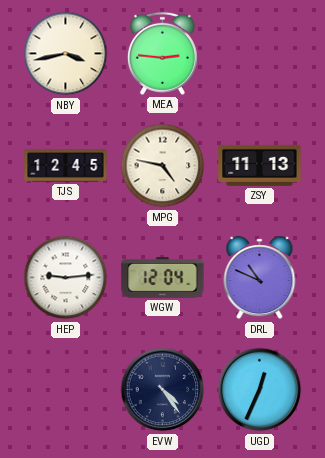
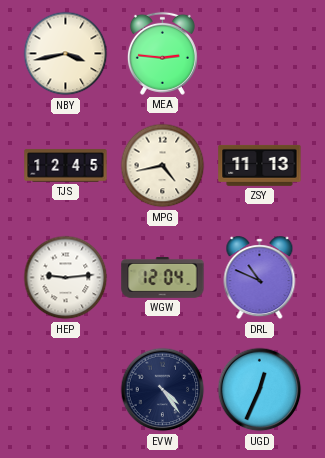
MPG: 4:47 -> 4:43 (163, 166)
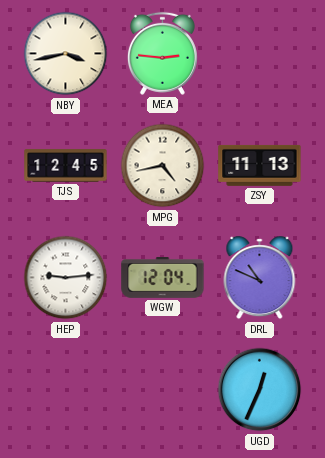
EVW: 4:24 -> none (163, 390)
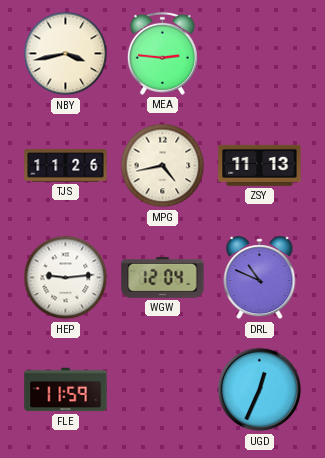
TJS: 12:45 -> 11:26 (66, 166)
FLE: none -> 11:59 (66, 390)
